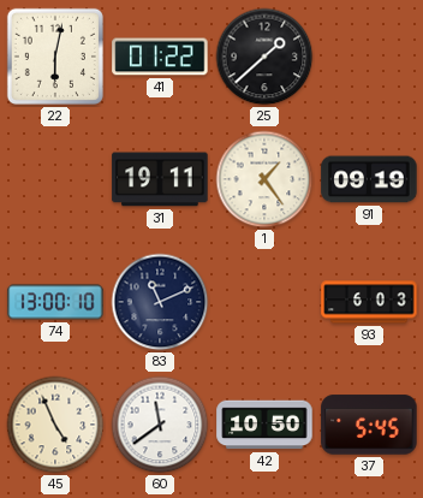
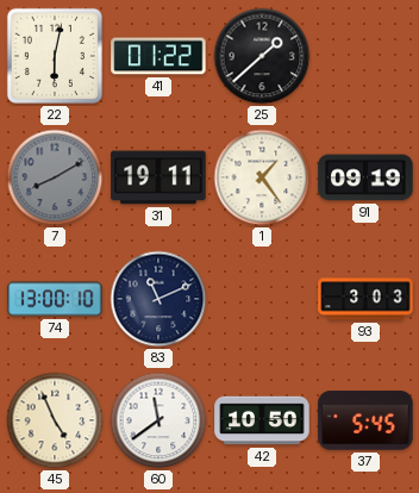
7: none -> 8:10 (55, 177)
93: 6:03 -> 3:03 (365, 299)
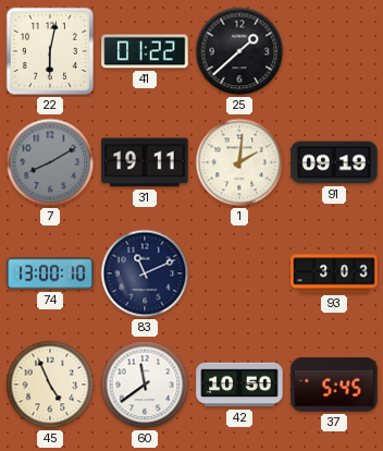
1: 1:24 -> 2:01 (239, 162)
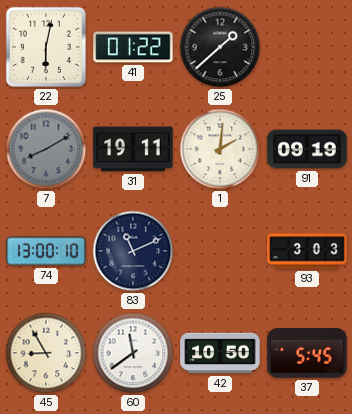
45: 4:56 -> 8:55 (46, 353)
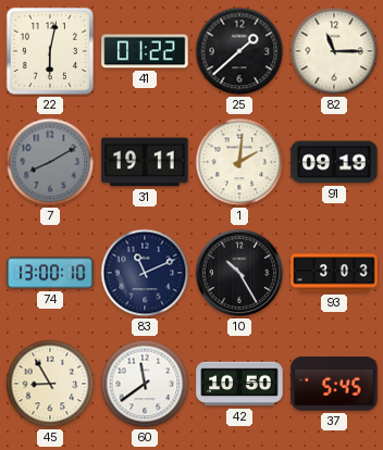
82: none -> 11:15 (334, 51)
10: none -> 10:25 (239, 273)
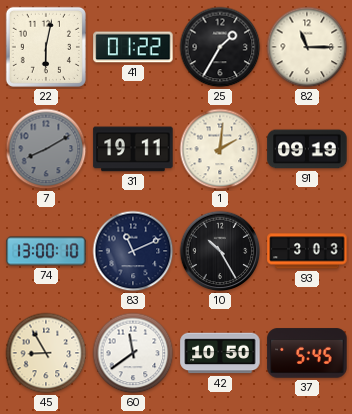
25: 1:38 -> 1:35 (220, 47)
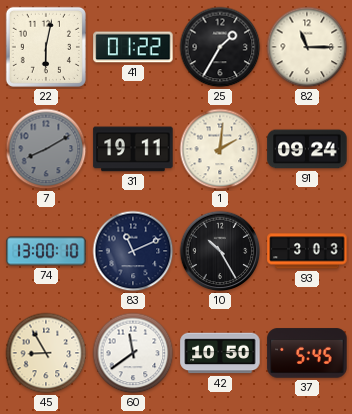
91: 09:19 -> 09:24 (307, 149)
